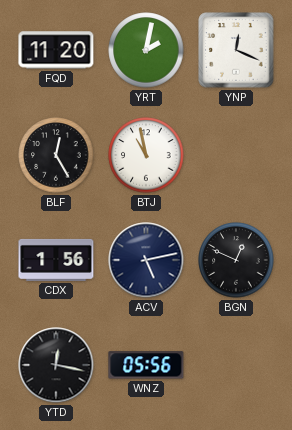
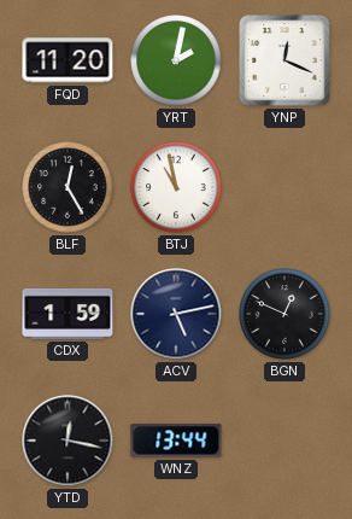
CDX: 1:56 -> 1:59 (68, 314)
WNZ: 05:56 -> 13:44 (176, 441)
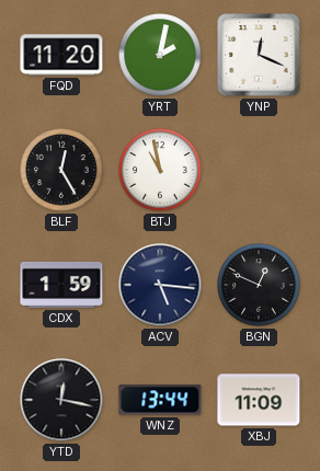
ACV: 5:13 -> 5:16 (160, 285)
XBJ: none -> 11:09 (259, 400)
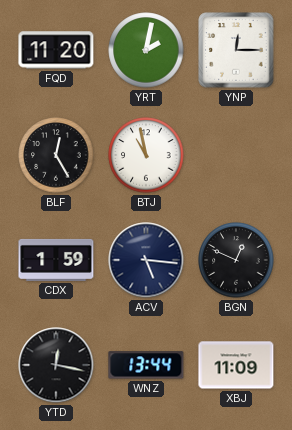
YNP: 12:19 -> 12:15 (236, 50)
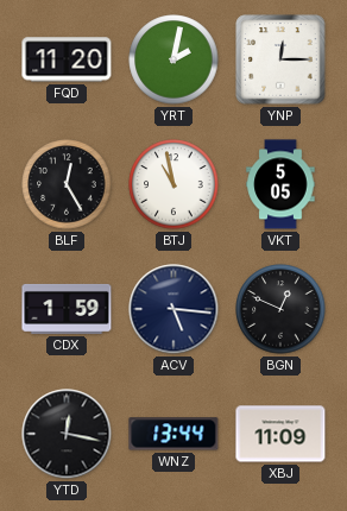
VKT: none -> 5:05 (280, 184)
